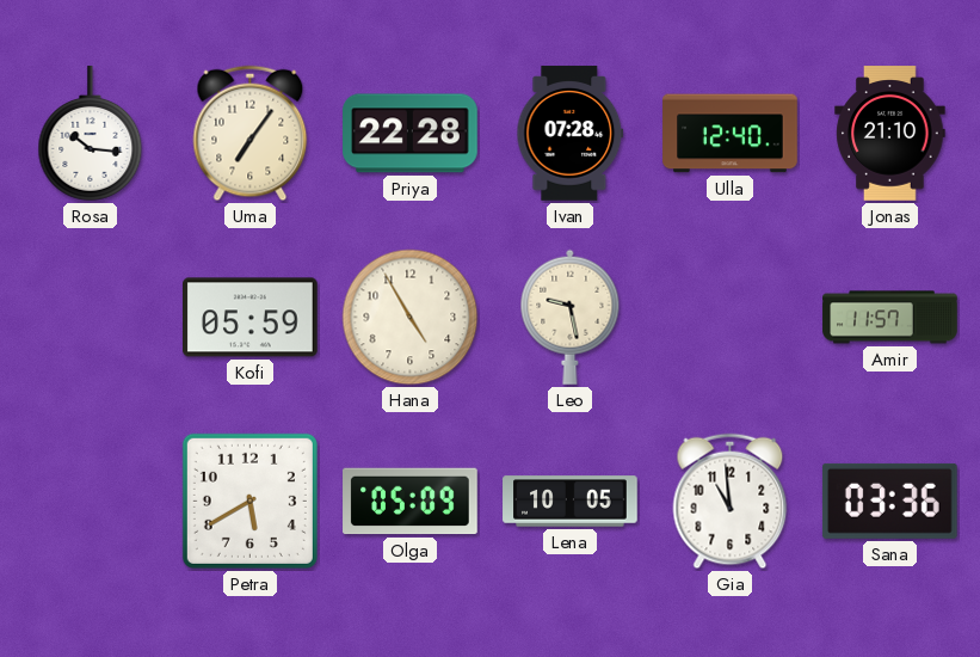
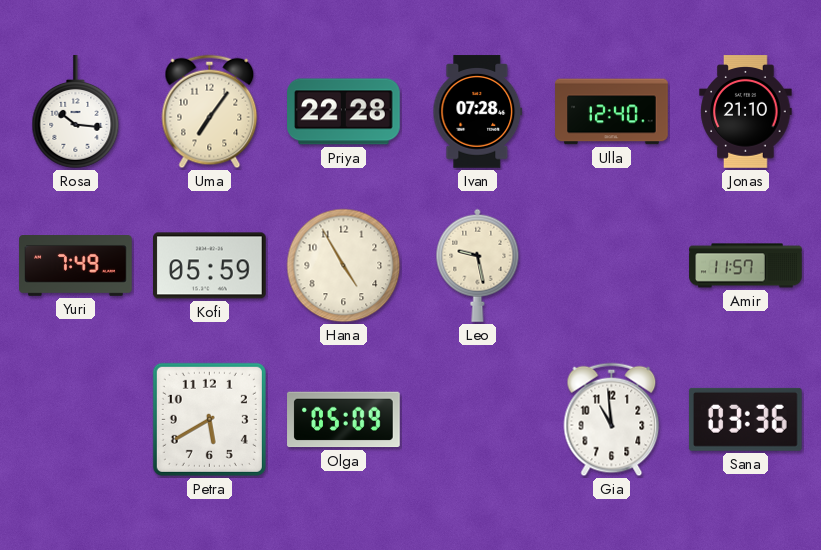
Yuri: none -> 7:49 (76, 266)
Lena: 10:05 -> none (571, 502)
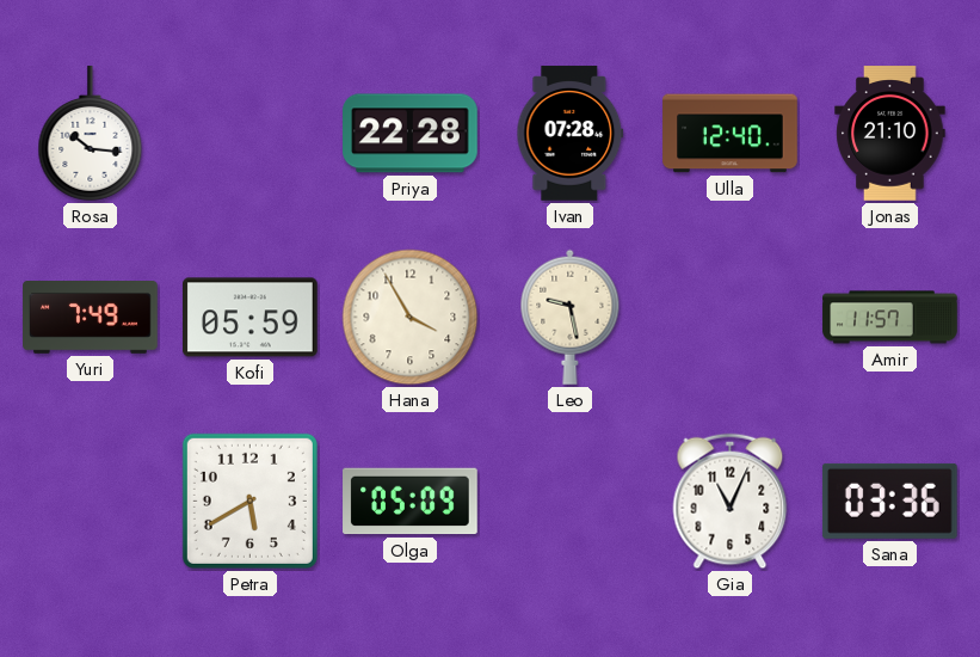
Uma: 7:06 -> none (210, 112)
Hana: 4:55 -> 3:55 (411, 318)
Gia: 10:59 -> 11:04 (731, 502)
